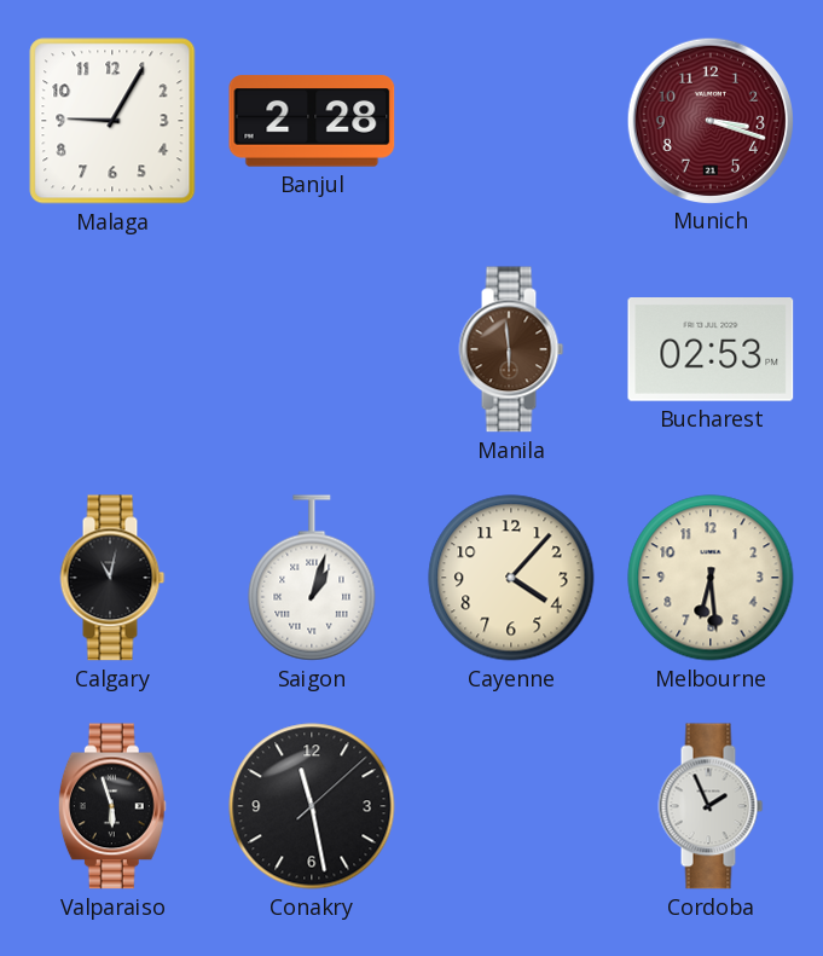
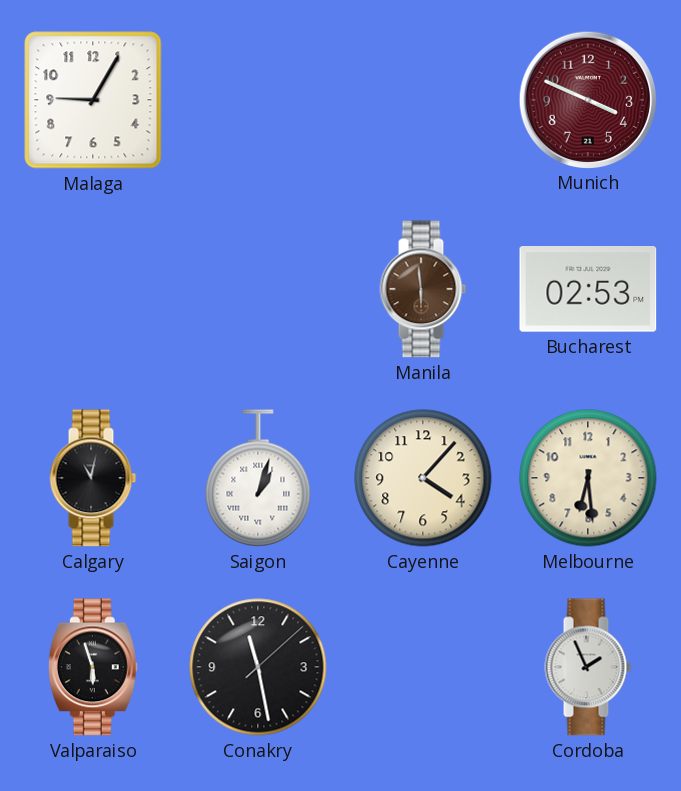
Banjul: 2:28 -> none (312, 121)
Munich: 3:18 -> 3:49 (587, 99)
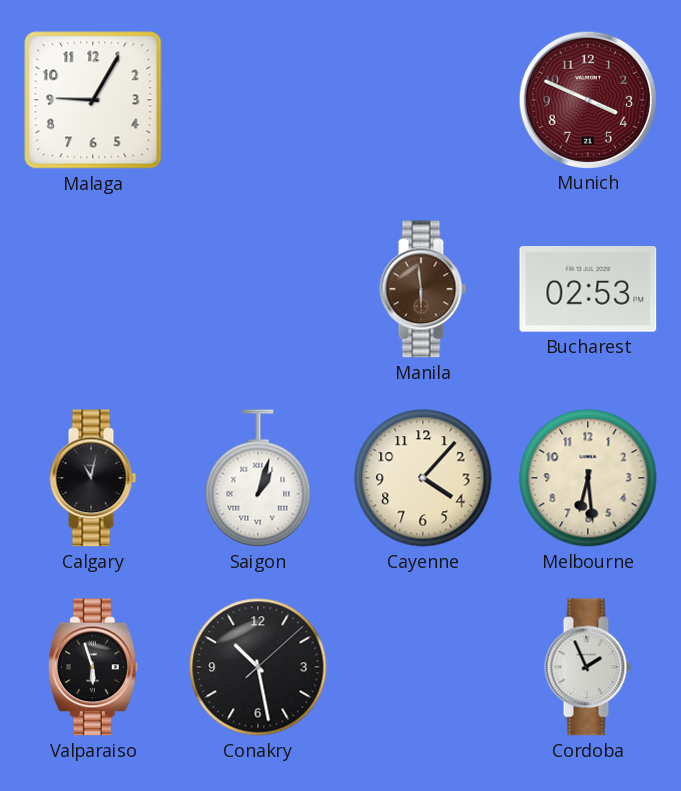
Conakry: 11:28 -> 10:28 (258, 667)
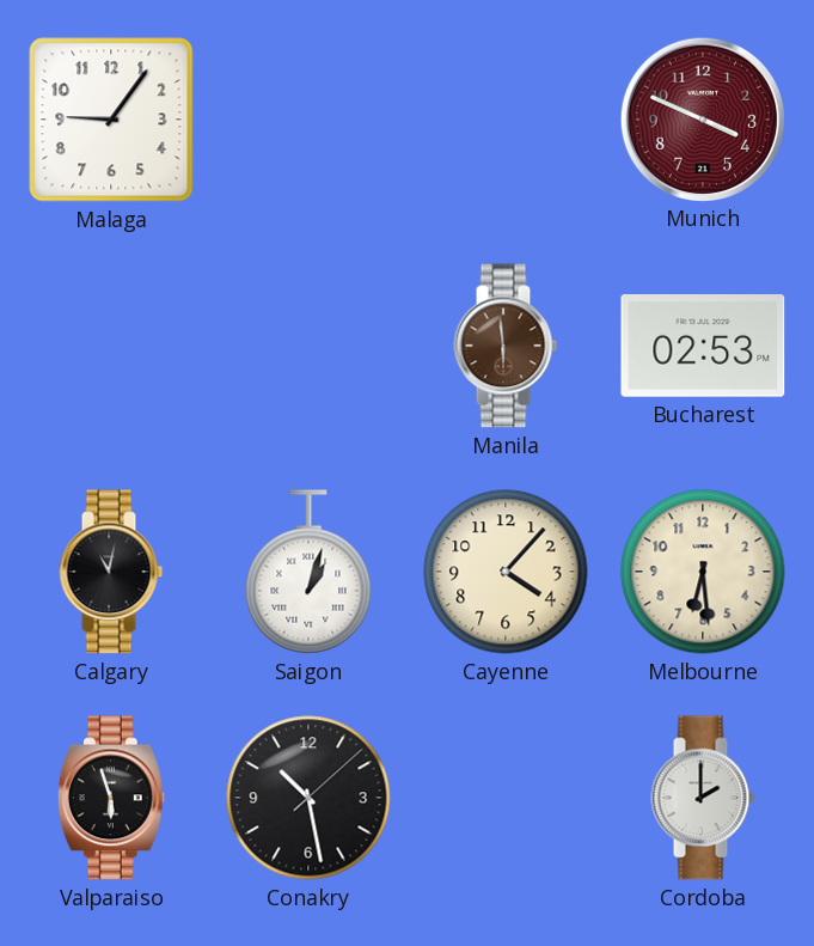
Malaga: 9:05 -> 9:06 (111, 120)
Cordoba: 1:56 -> 2:00 (703, 798)
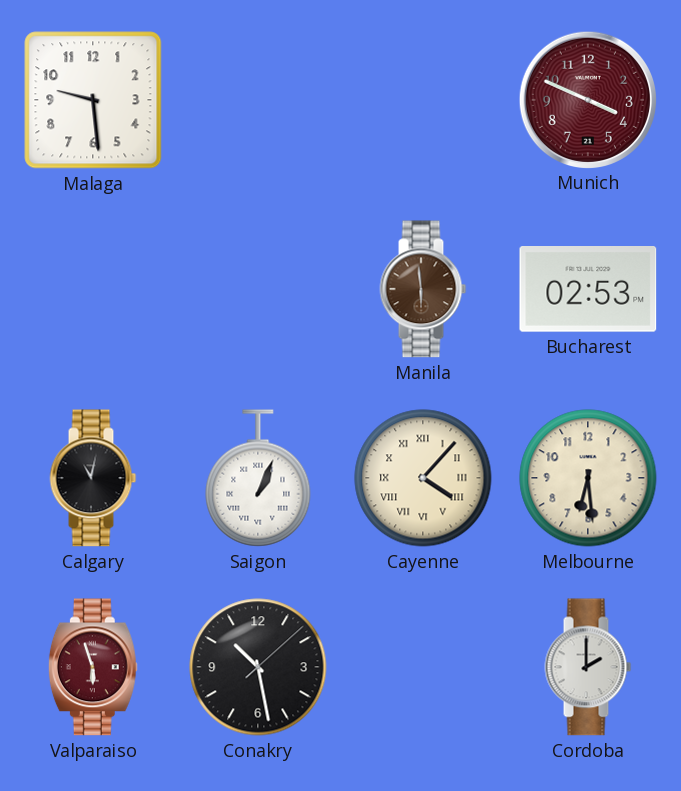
Malaga: 9:06 -> 9:29 (93, 100)
Saigon: 1:03 -> 1:04 (258, 478)
Cayenne numerals: Arabic -> Roman (423, 478)
Valparaiso dial: black -> burgundy (93, 667)
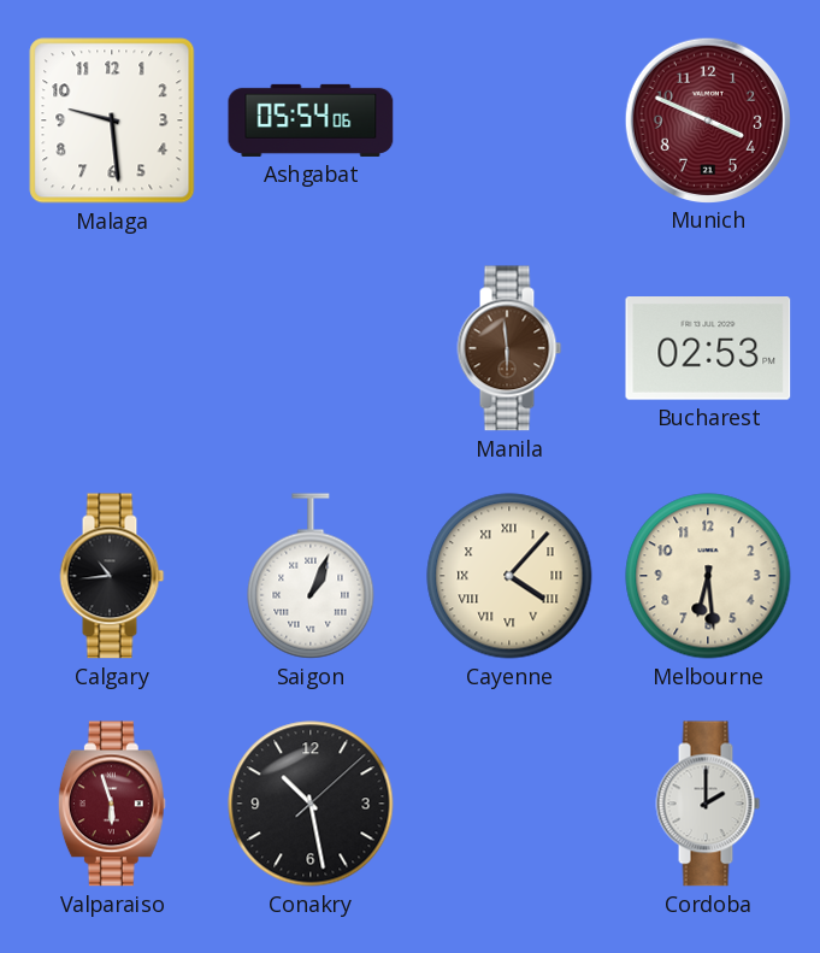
Ashgabat: none -> 05:54 (311, 120)
Calgary: 11:02 -> 10:44 (112, 576)
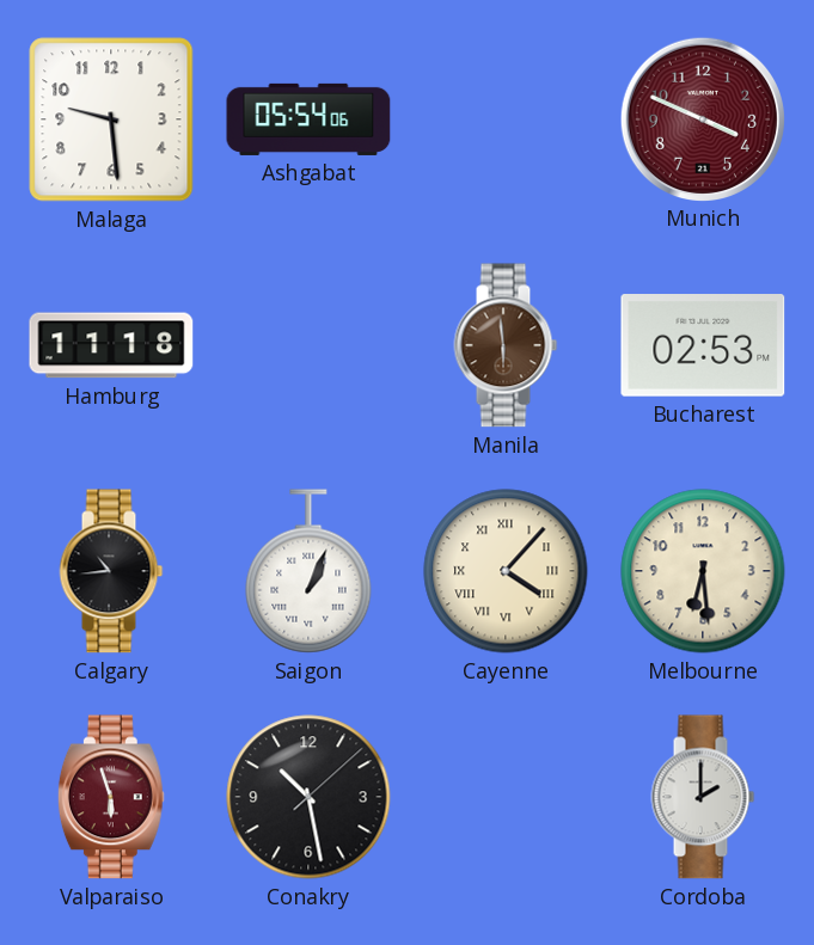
Hamburg: none -> 11:18 (111, 345)
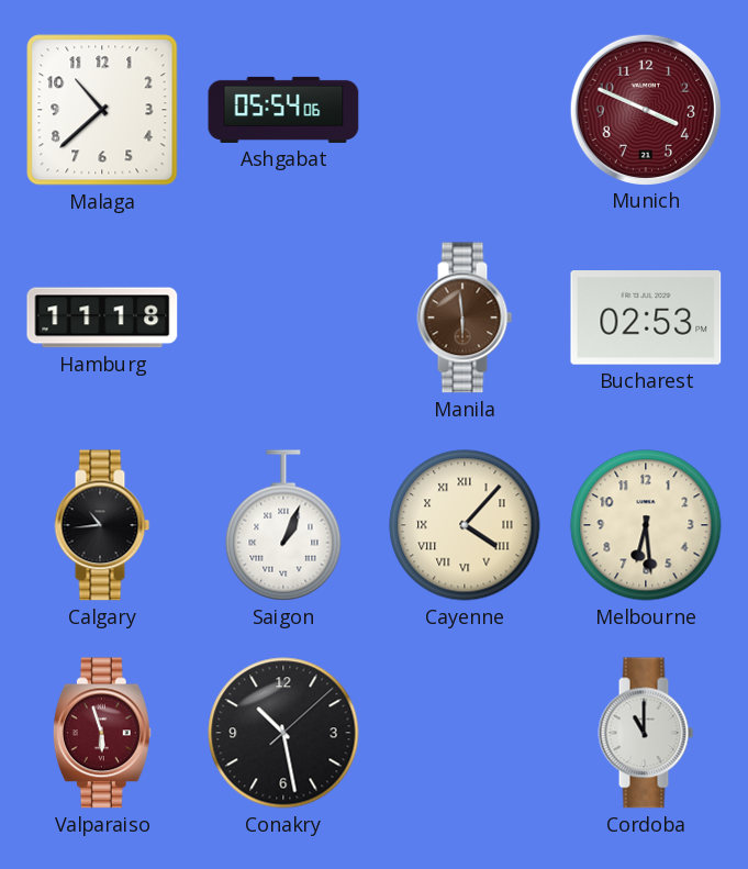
Malaga: 9:29 -> 10:38 (102, 110)
Cordoba: 2:00 -> 11:00 (646, 733)
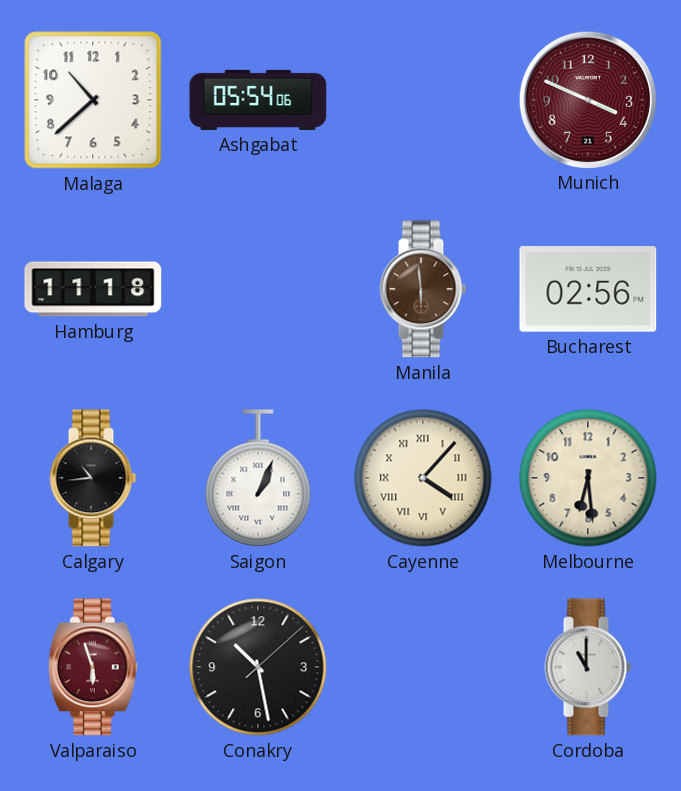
Bucharest: 02:53 -> 02:56 (588, 290)
